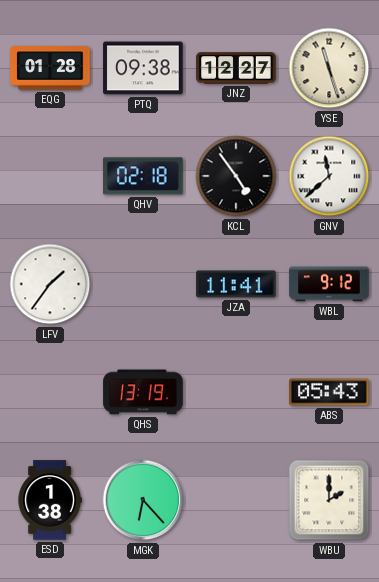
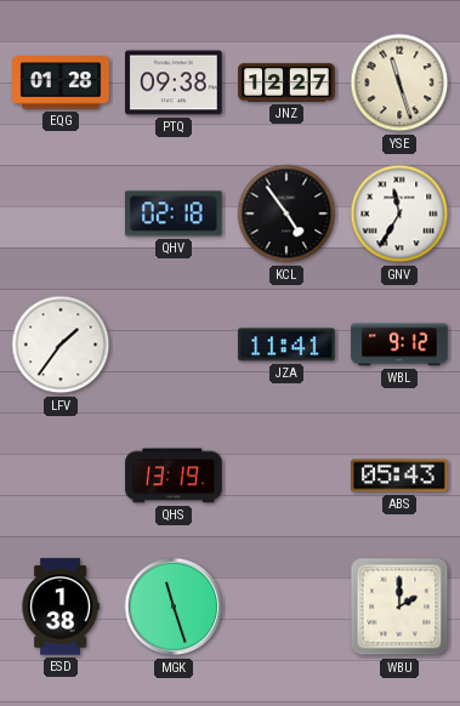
GNV: 11:38 -> 11:35 (399, 213)
MGK: 6:23 -> 11:27 (174, 607)
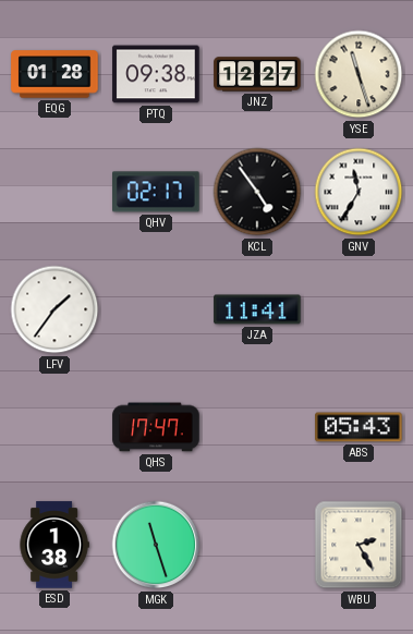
QHV: 02:18 -> 02:17 (156, 192)
WBL: 9:12 -> none (399, 345)
QHS: 13:19 -> 17:47 (156, 427)
WBU: 2:00 -> 2:25 (359, 545)
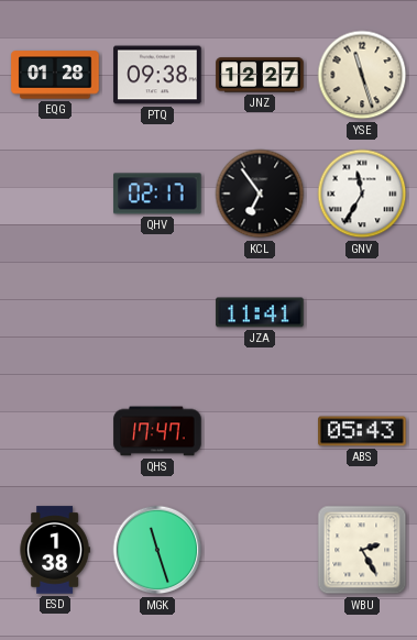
KCL: 4:54 -> 6:54 (260, 194)
LFV: 1:36 -> none (54, 309)
